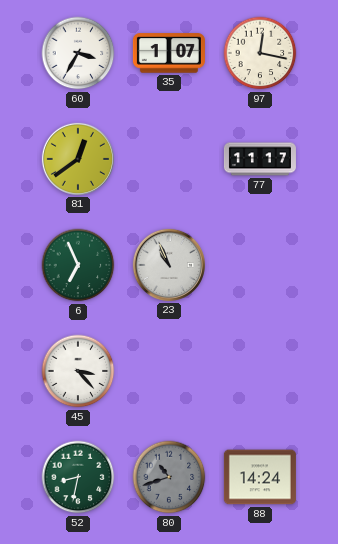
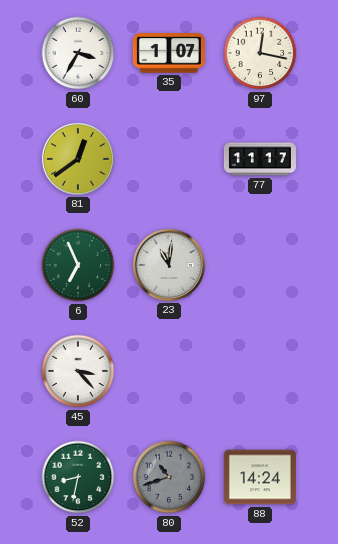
23: 10:56 -> 11:01 (169, 265)
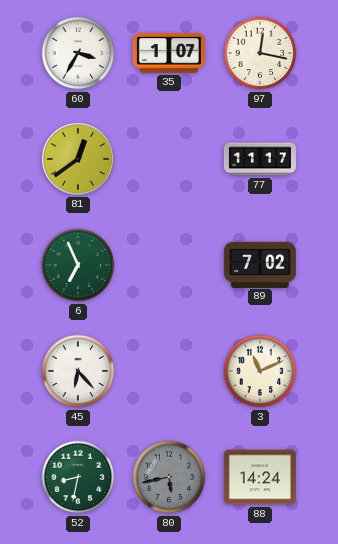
23: 11:01 -> none (169, 265)
89: none -> 7:02 (260, 264)
45: 3:23 -> 6:23 (78, 371)
3: none -> 11:11 (260, 371)
80: 10:42 -> 5:43 (169, 477)
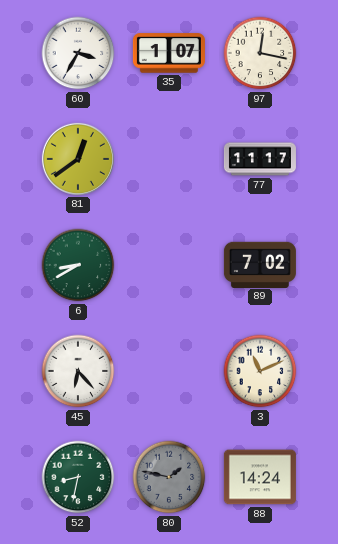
6: 6:56 -> 8:40 (78, 265)
80: 5:43 -> 1:47 (169, 477)
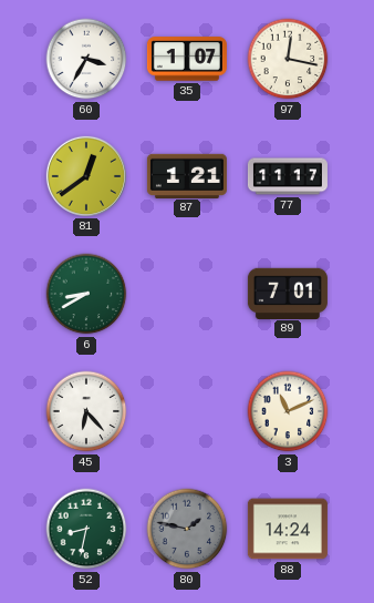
87: none -> 1:21 (187, 175)
89: 7:02 -> 7:01 (288, 293)
